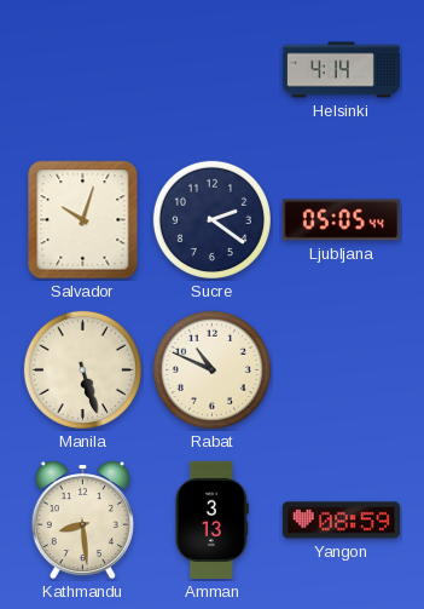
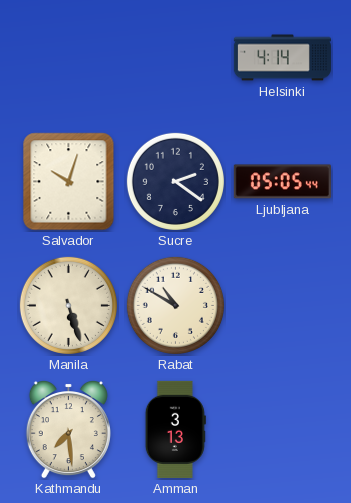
Rabat: 10:49 -> 10:50 (175, 305)
Kathmandu: 8:29 -> 7:29 (68, 429)
Yangon: 08:59 -> none (341, 521)
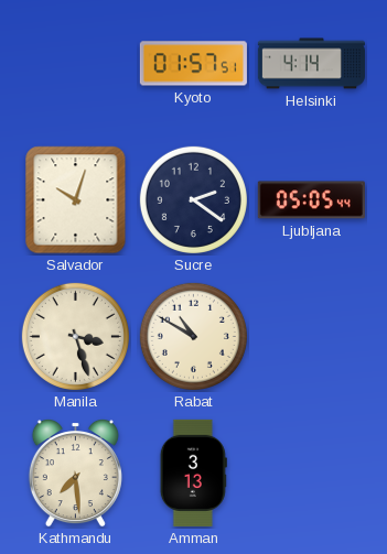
Kyoto: none -> 01:57 (193, 64)
Manila: 5:27 -> 3:27 (75, 336)
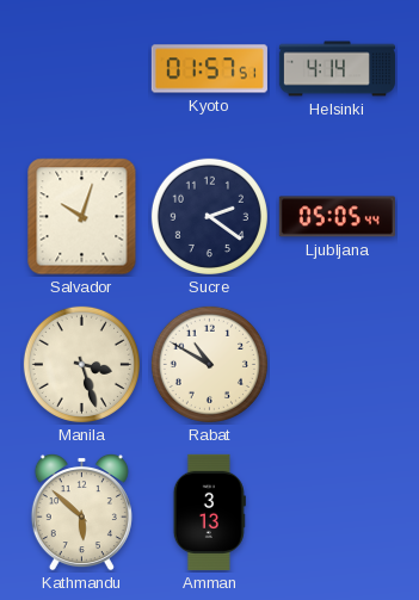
Kathmandu: 7:29 -> 5:52 (81, 512)
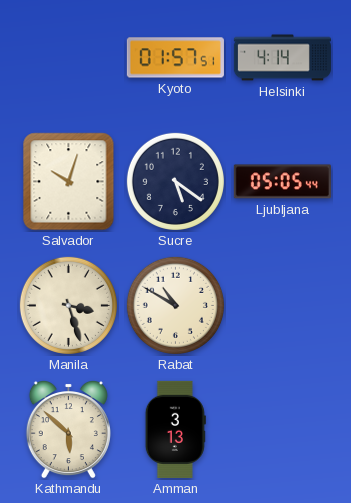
Sucre: 2:21 -> 5:21 (175, 181)
